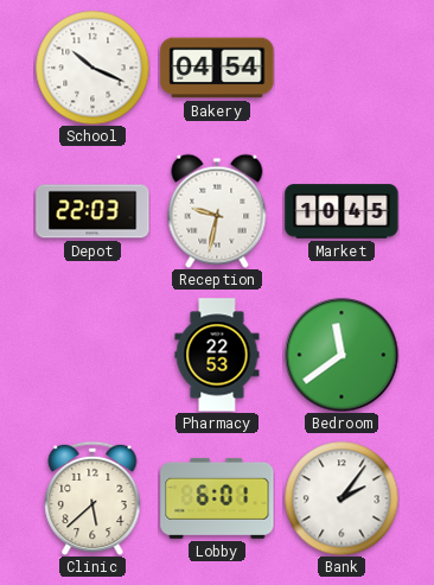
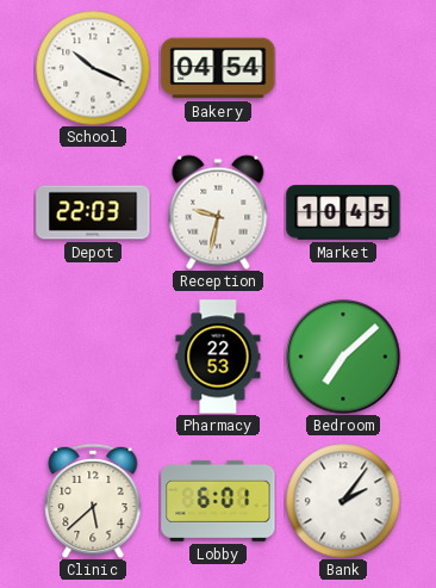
Bedroom: 11:39 -> 7:08 (343, 357)
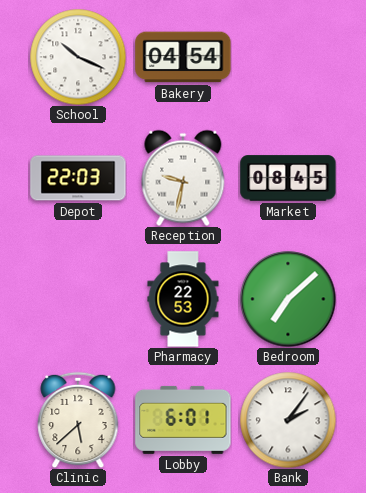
Market: 10:45 -> 08:45 (288, 178)
